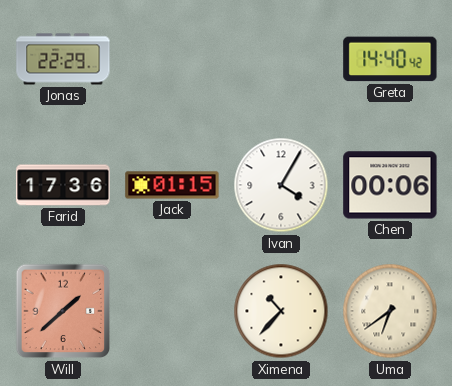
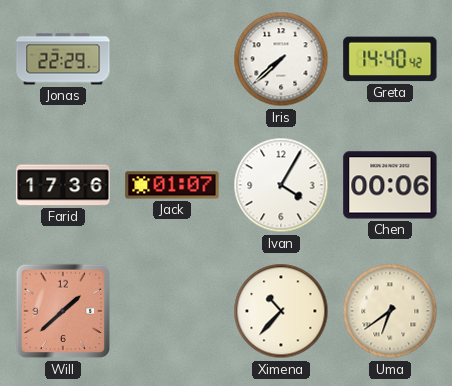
Iris: none -> 7:38 (281, 59)
Jack: 01:15 -> 01:07 (172, 185)
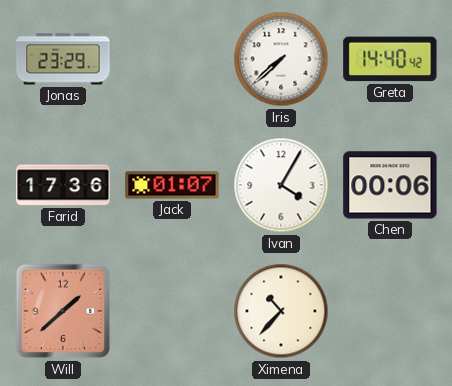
Jonas: 22:29 -> 23:29 (63, 59)
Uma: 6:39 -> none (390, 311)
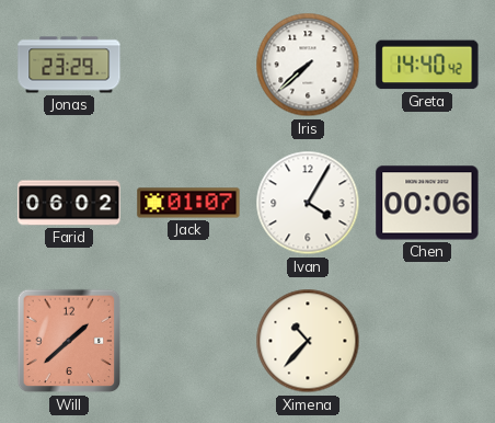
Farid: 17:36 -> 06:02 (69, 203)
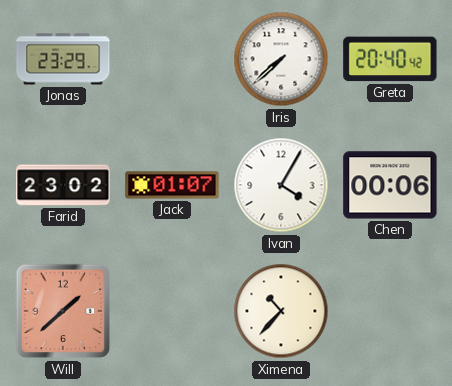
Greta: 14:40 -> 20:40 (390, 59)
Farid: 06:02 -> 23:02 (63, 185)
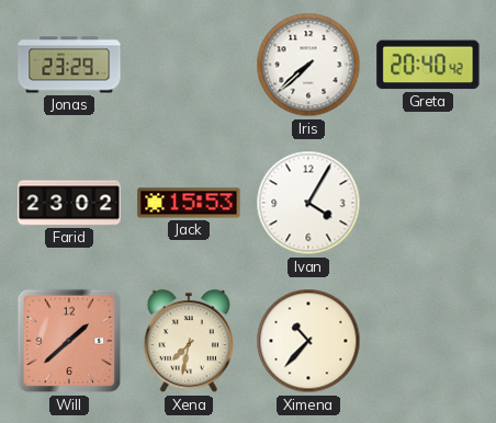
Jack: 01:07 -> 15:53 (189, 203)
Chen: 00:06 -> none (390, 185)
Xena: none -> 7:32 (189, 342)
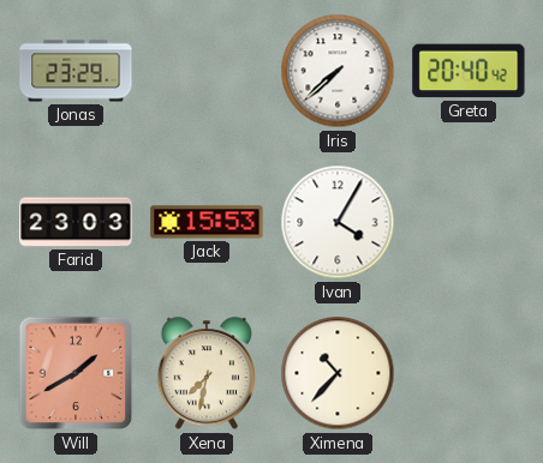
Farid: 23:02 -> 23:03 (76, 222)
Will: 1:38 -> 1:40 (76, 373)
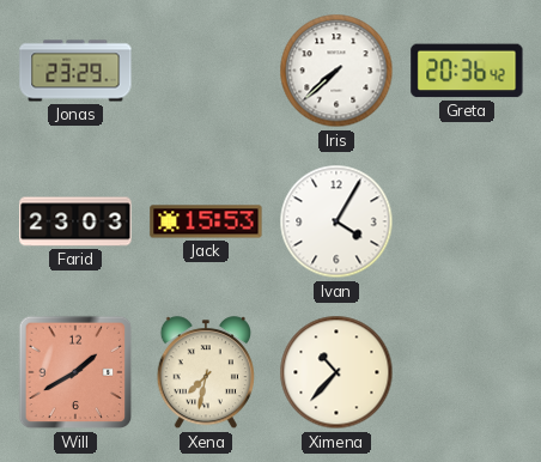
Greta: 20:40 -> 20:36 (467, 71)
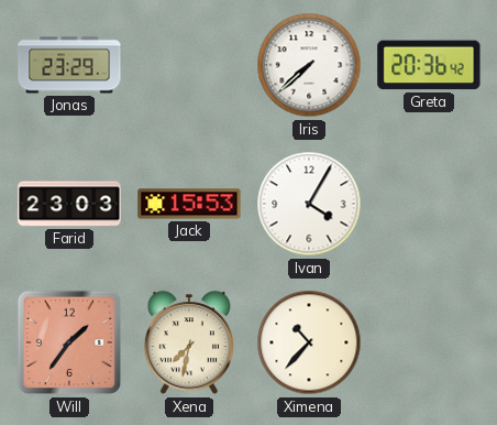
Will: 1:40 -> 1:36 (69, 342)
